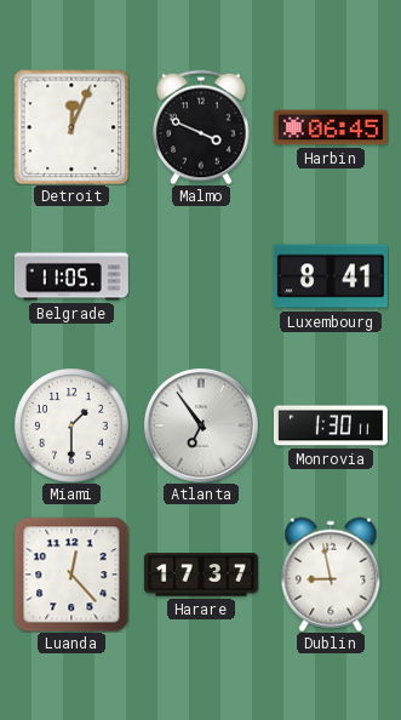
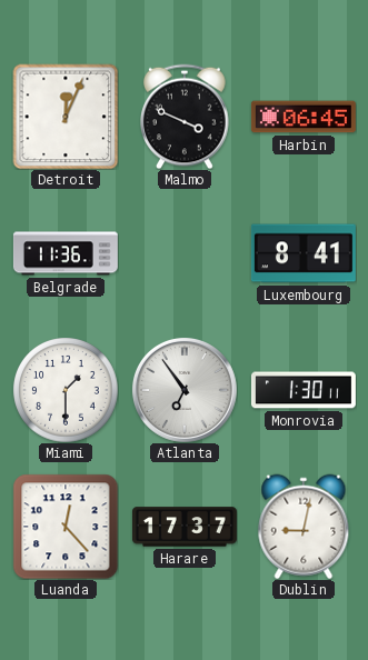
Belgrade: 11:05 -> 11:36 (66, 253)
Dublin: 8:58 -> 9:02 (304, 527)
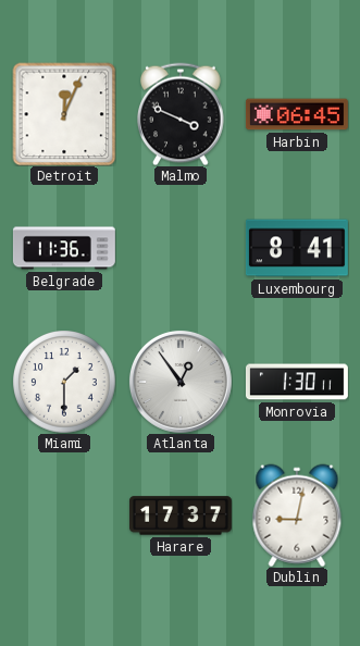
Atlanta: 6:54 -> 12:54 (181, 382)
Luanda: 12:23 -> none (66, 527)
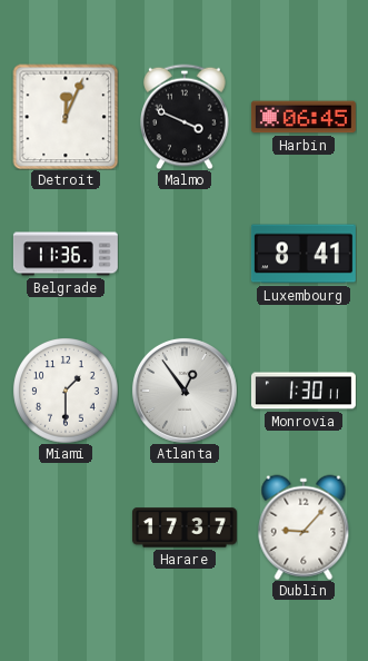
Dublin: 9:02 -> 9:07 (304, 527)
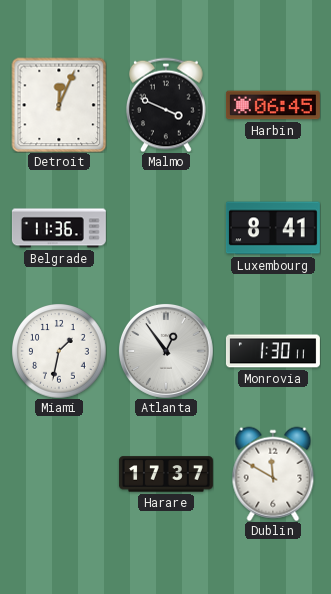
Miami: 1:30 -> 1:32 (59, 351)
Dublin: 9:07 -> 11:50 (273, 474)
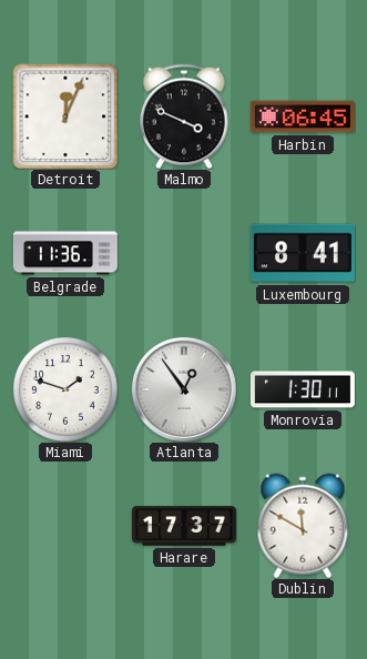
Miami: 1:32 -> 1:48 (65, 389)
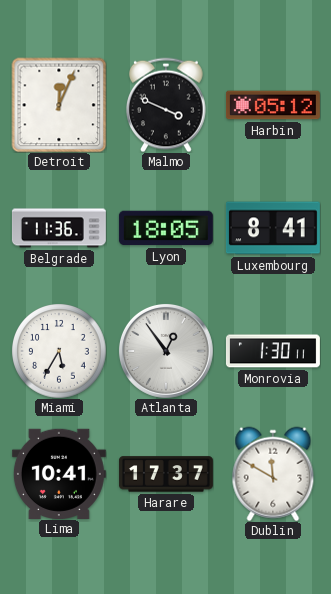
Harbin: 06:45 -> 05:12 (273, 105)
Lyon: none -> 18:05 (166, 228)
Miami: 1:48 -> 5:35 (59, 351)
Lima: none -> 10:41 (59, 473)
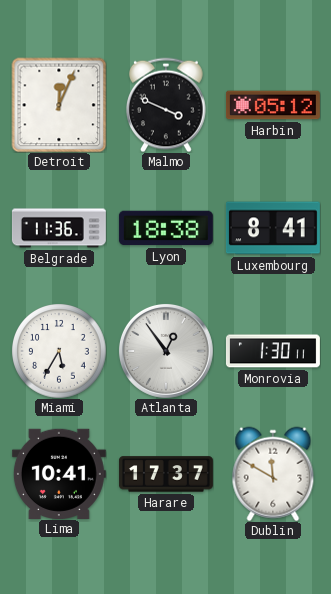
Lyon: 18:05 -> 18:38 (166, 228)
